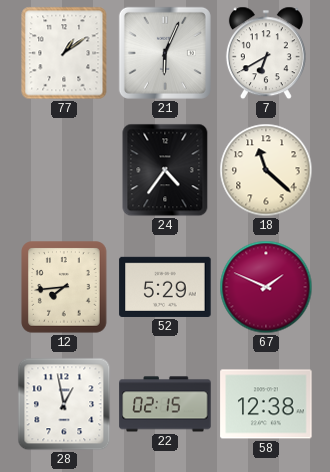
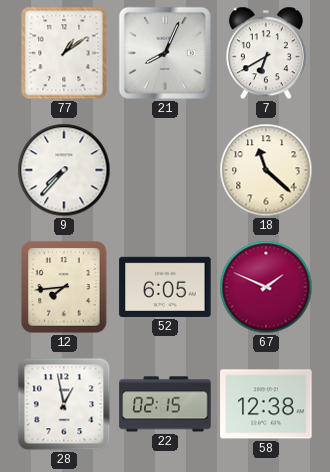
21: 6:04 -> 8:04 (165, 53)
9: none -> 7:37 (64, 170)
24: 4:36 -> none (165, 170)
52: 5:29 -> 6:05 (165, 287)
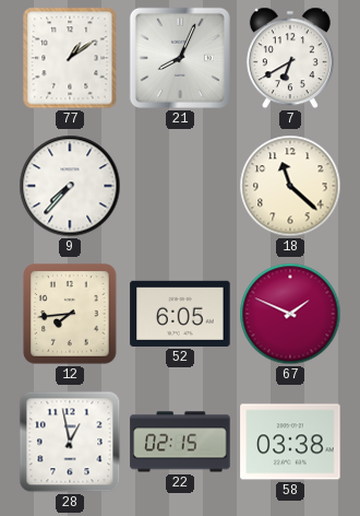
58: 12:38 -> 03:38 (290, 442)
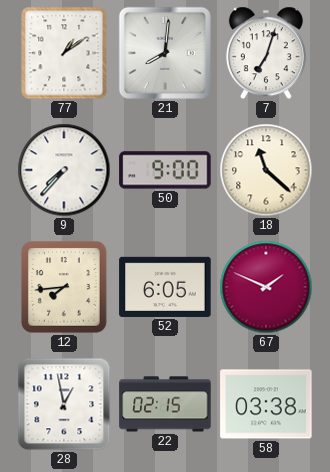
21: 8:04 -> 8:01 (165, 53)
7: 6:40 -> 7:03 (266, 53)
50: none -> 9:00 (165, 170)
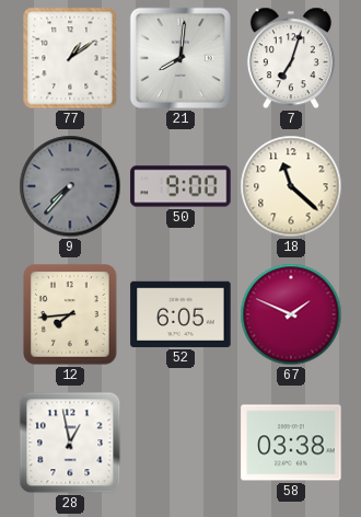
9 dial: white -> grey (70, 186)
22: 02:15 -> none (165, 404)
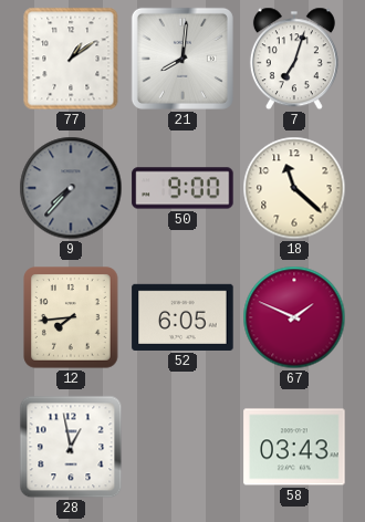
58: 03:38 -> 03:43 (294, 447)
